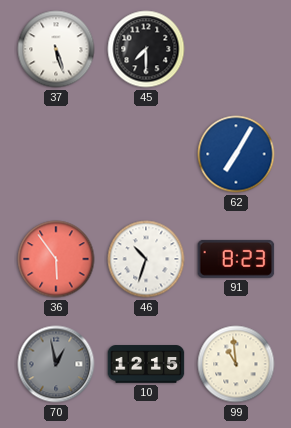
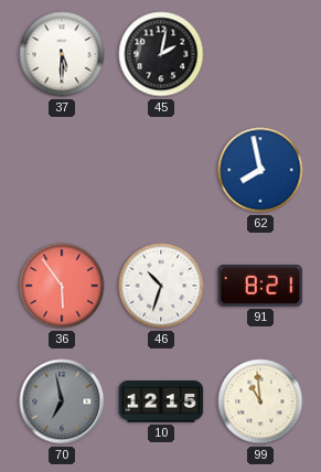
37: 5:27 -> 5:30 (62, 54)
45: 7:30 -> 2:02 (161, 54)
62: 7:05 -> 7:58 (260, 170)
91: 8:23 -> 8:21 (260, 286)
70: 12:58 -> 6:58 (62, 401)
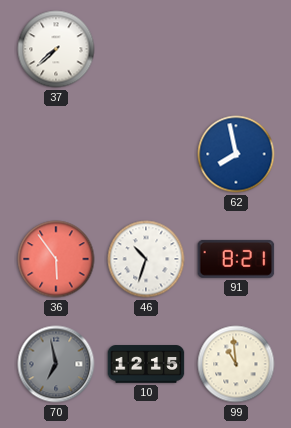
37: 5:30 -> 7:38 (56, 49)
45: 2:02 -> none (161, 54)
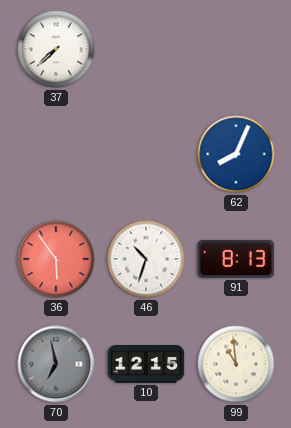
62: 7:58 -> 8:04 (236, 154)
91: 8:21 -> 8:13 (236, 259)
